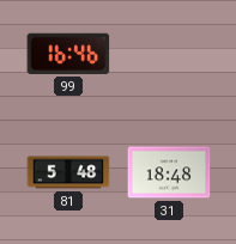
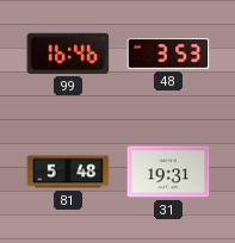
48: none -> 3:53 (168, 54)
31: 18:48 -> 19:31 (168, 172)
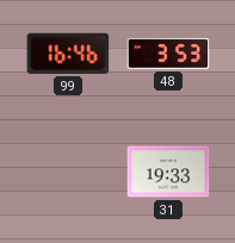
81: 5:48 -> none (68, 172)
31: 19:31 -> 19:33 (168, 172)
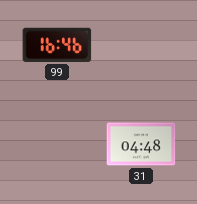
48: 3:53 -> none (168, 54)
31: 19:33 -> 04:48 (141, 144)
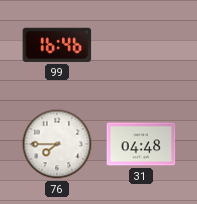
76: none -> 7:45 (57, 144)
